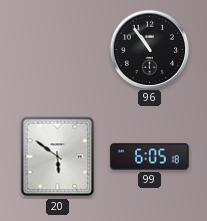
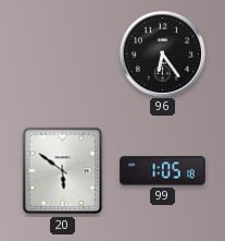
96: 10:54 -> 6:24 (162, 53)
99: 6:05 -> 1:05 (163, 171)
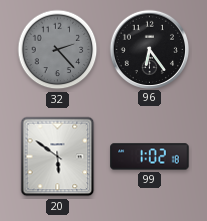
32: none -> 2:23 (58, 50)
99: 1:05 -> 1:02 (150, 157)
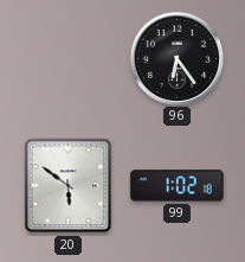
32: 2:23 -> none (58, 50)
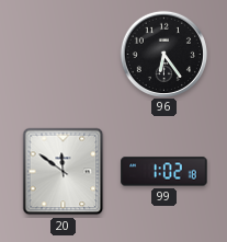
20: 5:51 -> 11:51 (64, 172)
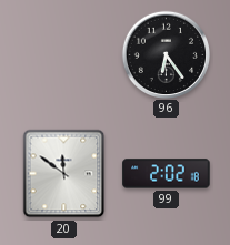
99: 1:02 -> 2:02 (167, 174)
